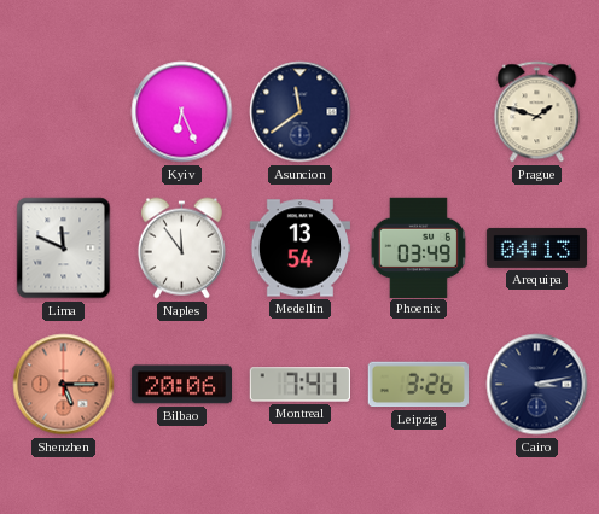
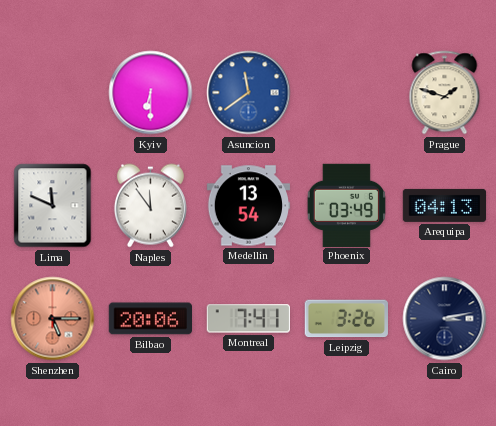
Kyiv: 6:26 -> 6:30 (151, 93)
Asuncion dial: navy -> blue (249, 93)
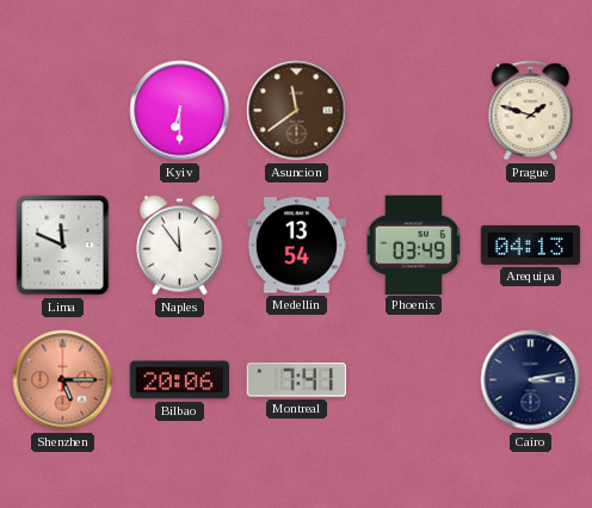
Asuncion dial: blue -> brown (297, 111)
Leipzig: 3:26 -> none (346, 319)
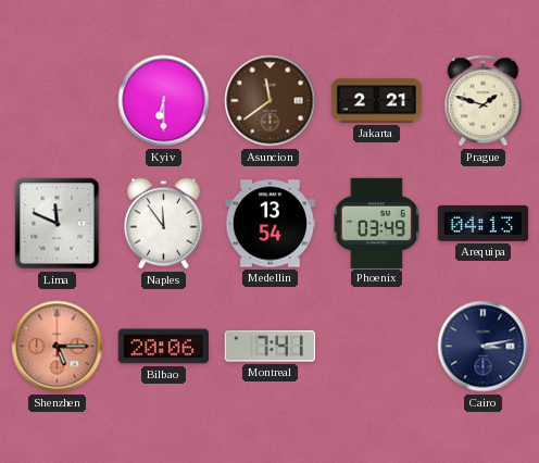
Jakarta: none -> 2:21 (377, 101)
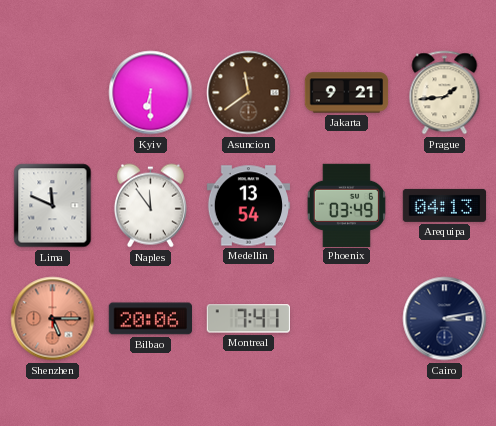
Jakarta: 2:21 -> 9:21 (347, 93)
Prague: 1:48 -> 1:44 (445, 93)
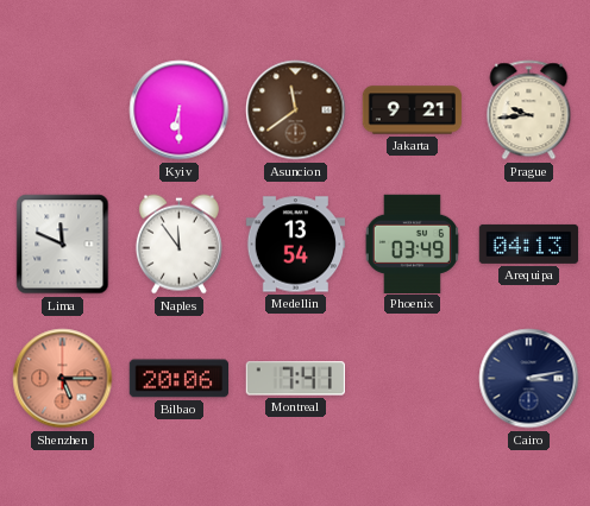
Prague: 1:44 -> 9:44 (529, 110)
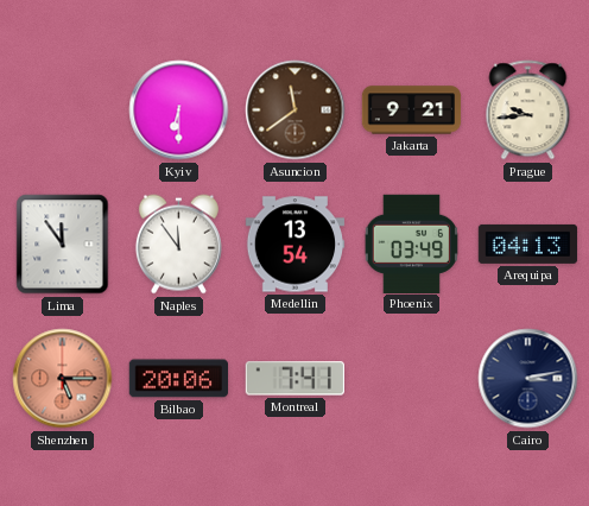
Lima: 11:49 -> 11:54 (63, 245)
